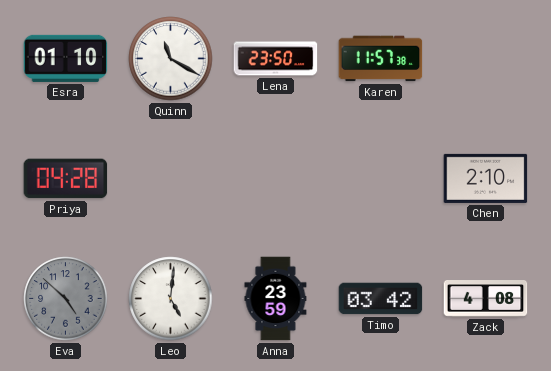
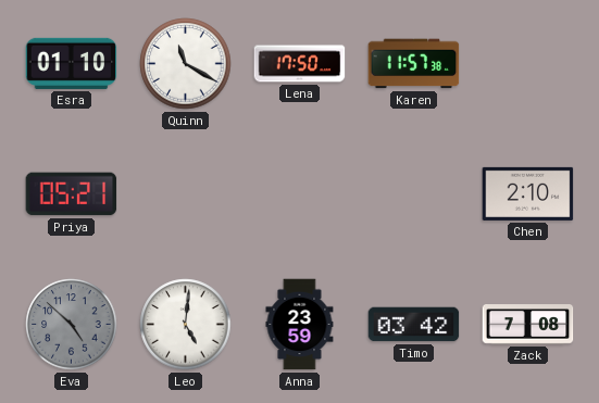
Lena: 23:50 -> 17:50 (300, 64)
Priya: 04:28 -> 05:21 (72, 194)
Zack: 4:08 -> 7:08 (528, 325)
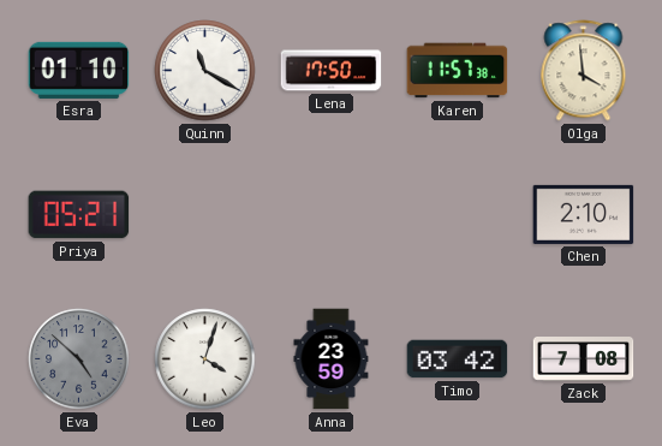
Olga: none -> 3:59 (584, 71)
Leo: 5:01 -> 4:03 (205, 359)
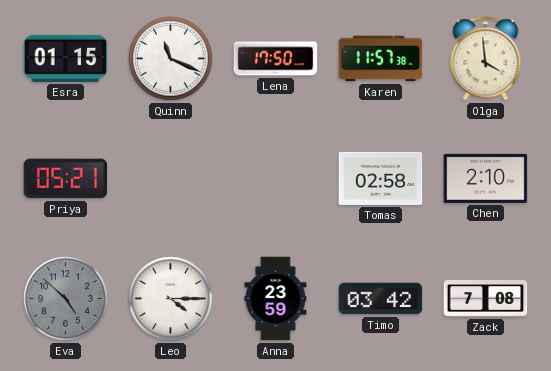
Esra: 01:10 -> 01:15 (66, 58)
Quinn: 11:20 -> 11:19 (171, 59)
Tomas: none -> 02:58 (381, 178)
Leo: 4:03 -> 4:15 (171, 299)
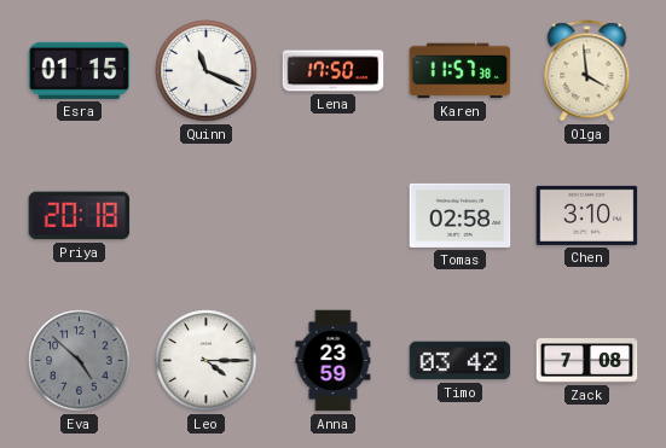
Priya: 05:21 -> 20:18 (80, 216)
Chen: 2:10 -> 3:10 (587, 215)
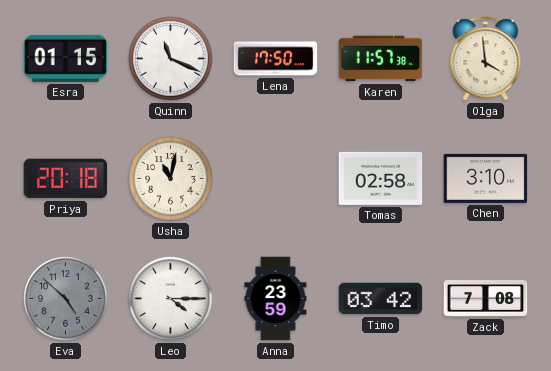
Usha: none -> 11:02 (171, 179)
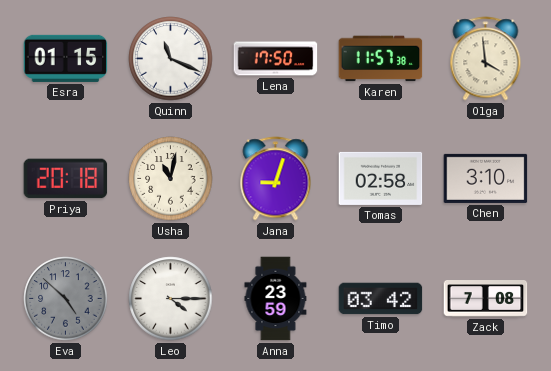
Jana: none -> 9:03 (276, 179)
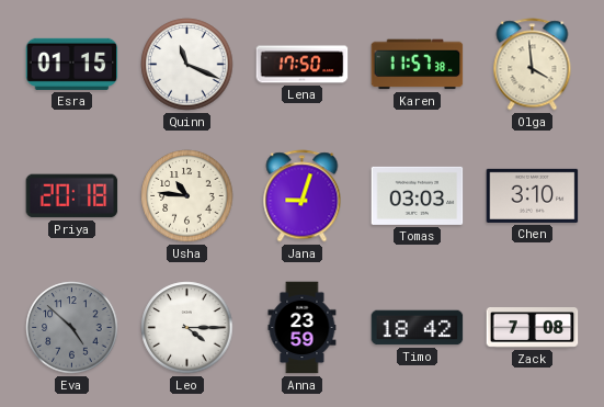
Usha: 11:02 -> 10:46 (187, 196)
Tomas: 02:58 -> 03:03 (418, 195)
Timo: 03:42 -> 18:42 (418, 328)
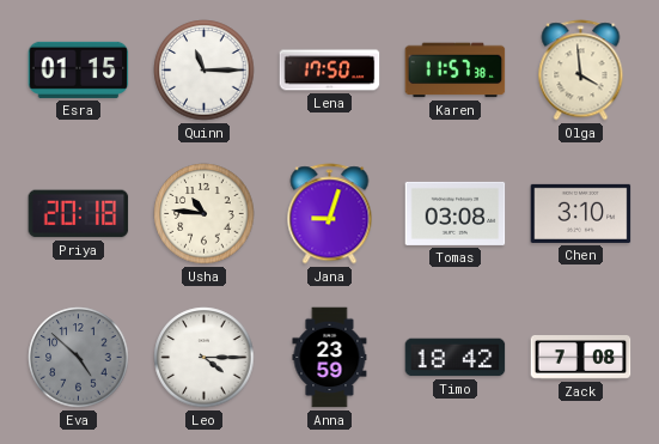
Quinn: 11:19 -> 11:15 (205, 71)
Tomas: 03:03 -> 03:08 (456, 213)
